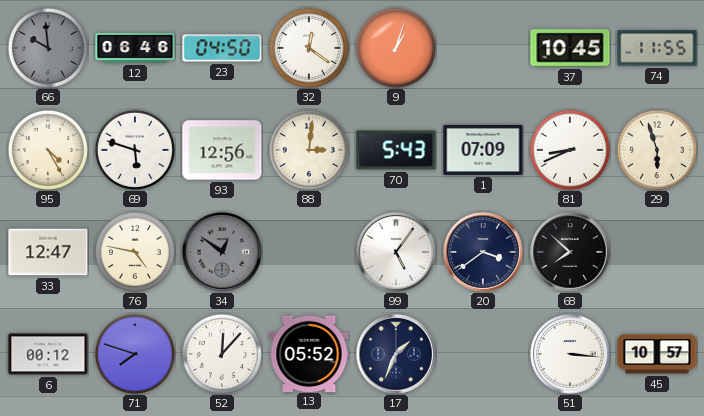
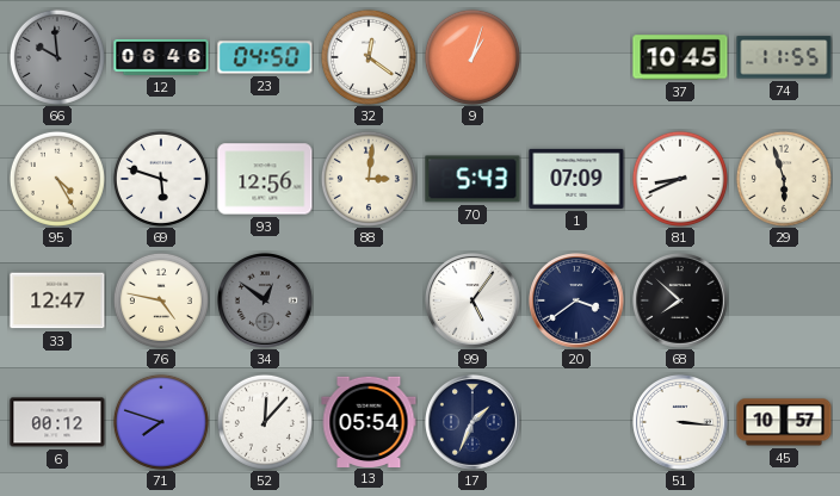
13: 05:52 -> 05:54 (369, 421)
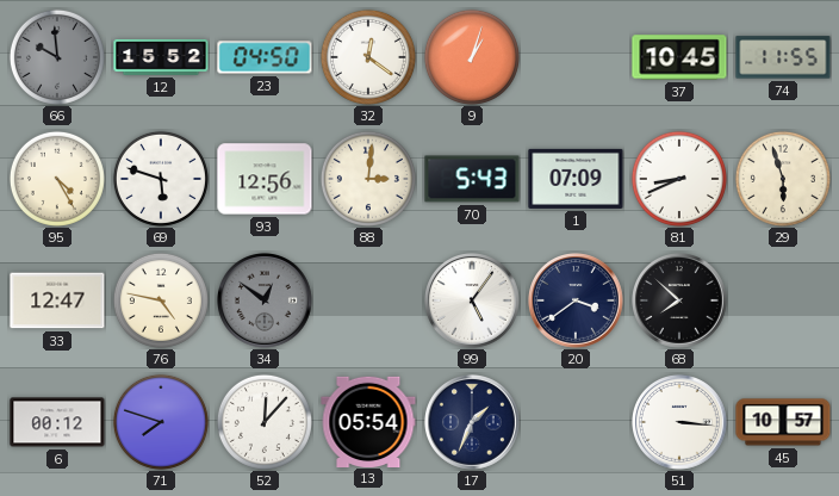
12: 06:46 -> 15:52 (161, 57)
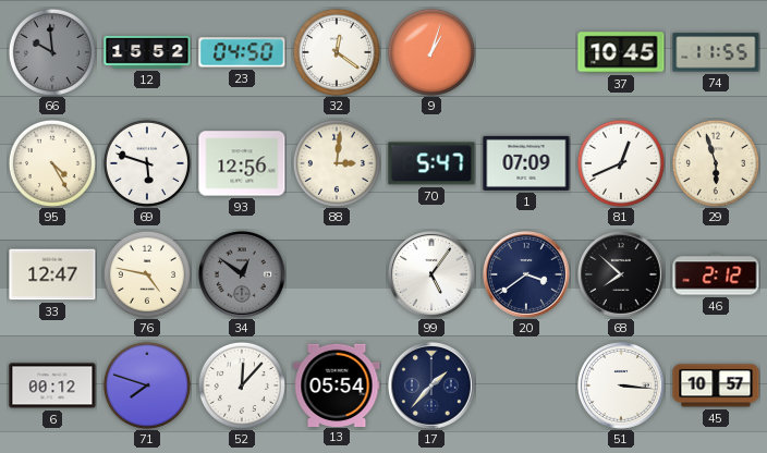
70: 5:43 -> 5:47 (431, 163)
81: 8:41 -> 12:41 (621, 163)
46: none -> 2:12 (716, 274)
17: 1:34 -> 1:37 (433, 387)
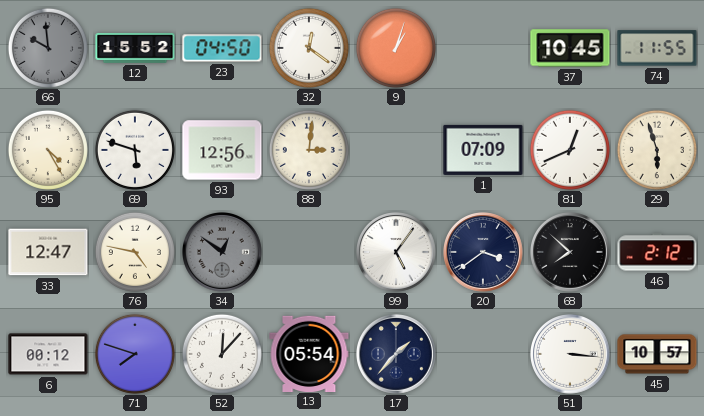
70: 5:47 -> none (431, 163)
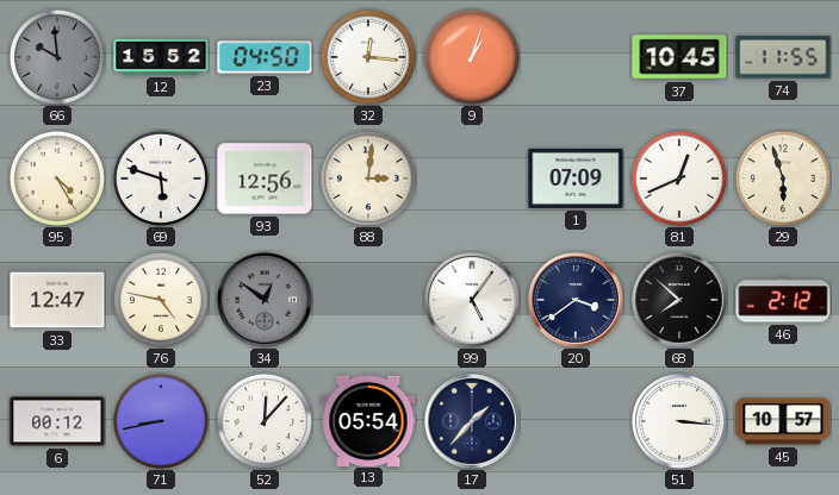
32: 12:21 -> 12:16 (368, 57)
71: 7:48 -> 8:43 (161, 421)
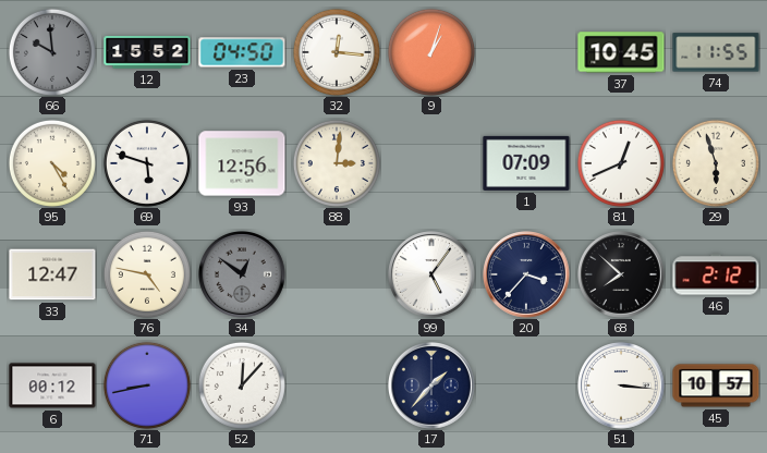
20: 3:39 -> 3:37 (527, 276)
13: 05:54 -> none (368, 420)
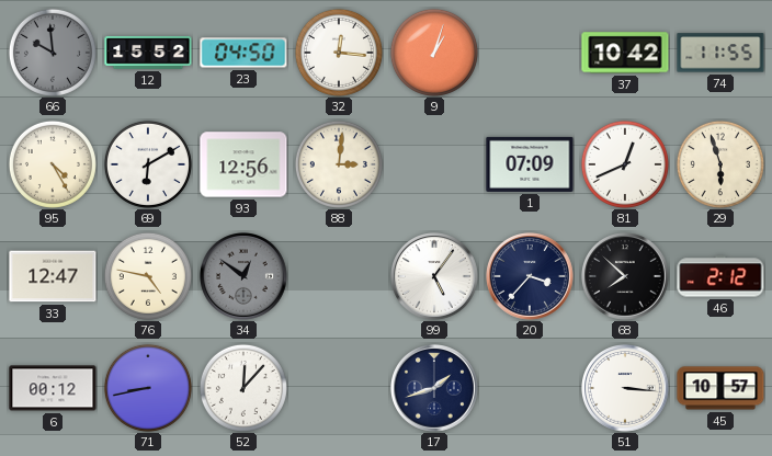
37: 10:45 -> 10:42 (625, 53)
69: 5:48 -> 6:10 (148, 164)
17: 1:37 -> 1:42 (435, 389)
